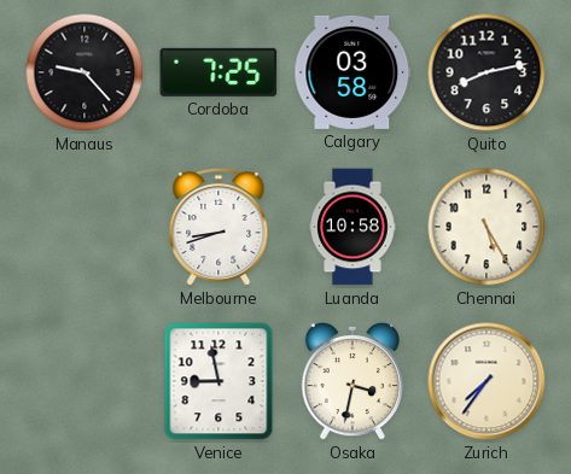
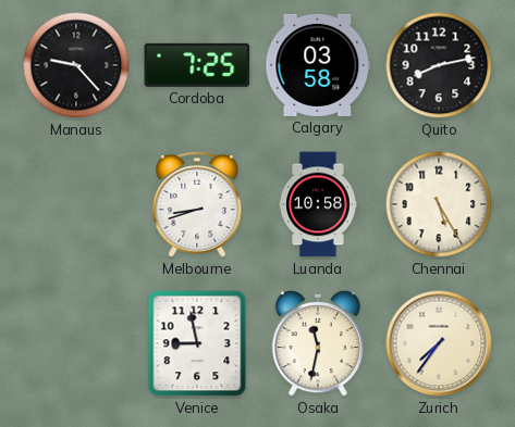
Osaka: 3:32 -> 11:32 (318, 343)
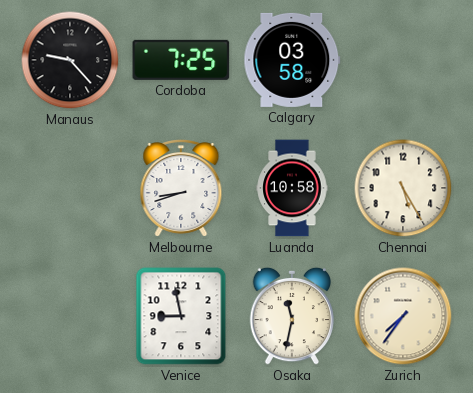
Quito: 8:13 -> none (439, 65)
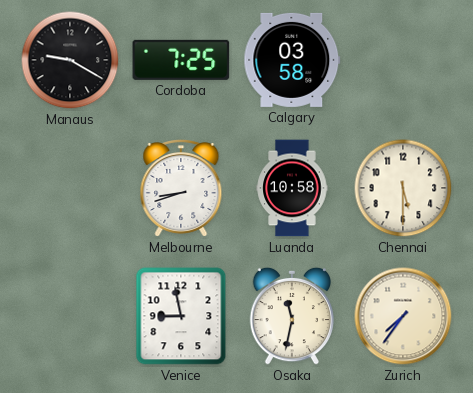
Manaus: 9:23 -> 9:20 (70, 60)
Chennai: 5:25 -> 5:30 (403, 188)
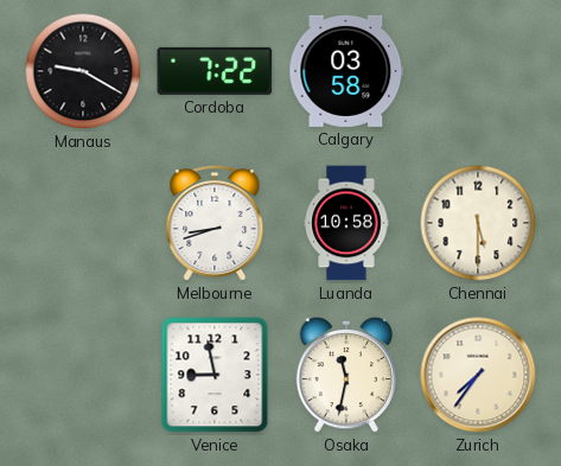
Cordoba: 7:25 -> 7:22 (215, 71)
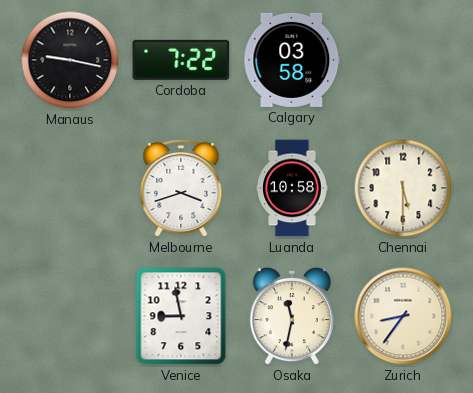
Manaus: 9:20 -> 9:17 (70, 60)
Melbourne: 8:42 -> 3:42 (181, 189)
Zurich: 7:36 -> 8:36 (403, 316)
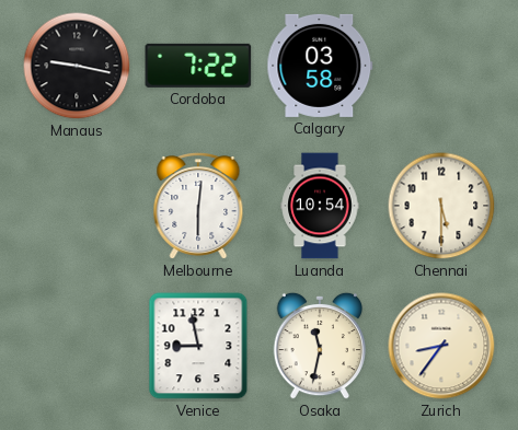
Melbourne: 3:42 -> 6:01 (198, 207)
Luanda: 10:58 -> 10:54 (320, 206)
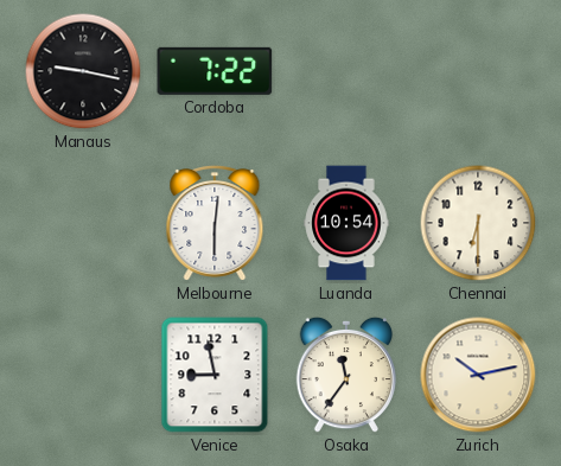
Calgary: 03:58 -> none (320, 66)
Chennai: 5:30 -> 6:30 (478, 223)
Osaka: 11:32 -> 11:36 (346, 375)
Zurich: 8:36 -> 10:13 (478, 375)
